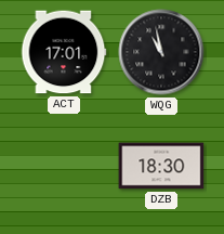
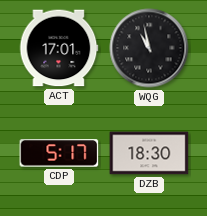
CDP: none -> 5:17 (59, 153)
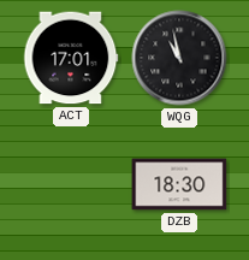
CDP: 5:17 -> none (59, 153)
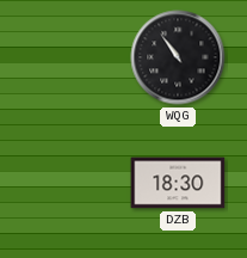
ACT: 17:01 -> none (71, 58)
WQG: 10:58 -> 10:54 (178, 57)
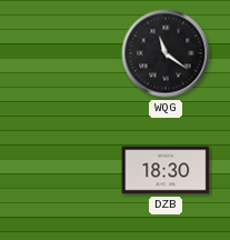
WQG: 10:54 -> 11:21 (166, 53)
